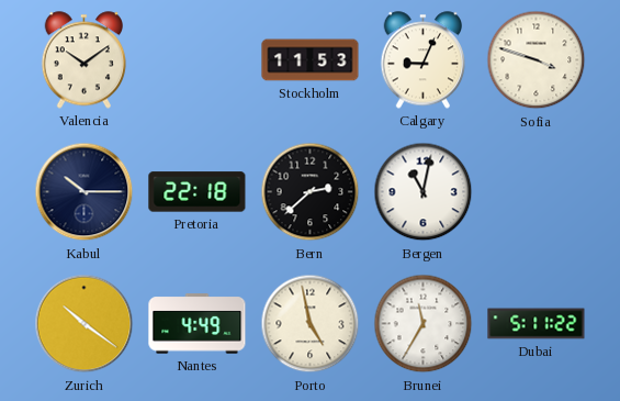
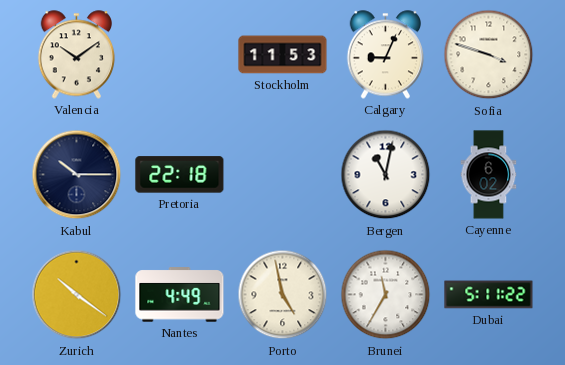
Bern: 2:38 -> none (311, 192)
Cayenne: none -> 6:02 (489, 175)
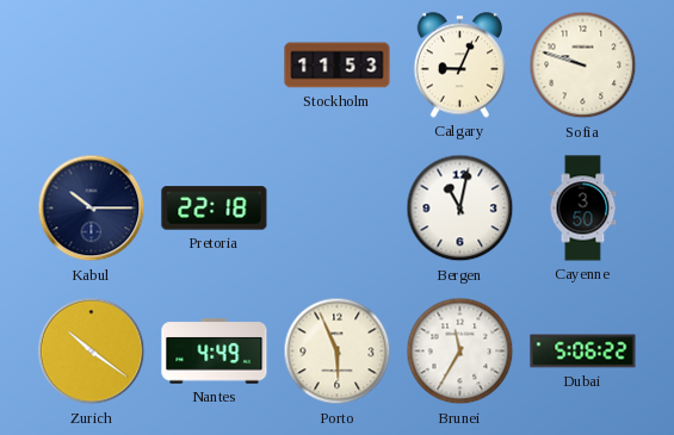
Valencia: 10:09 -> none (77, 55)
Sofia: 3:48 -> 9:48 (583, 66)
Cayenne: 6:02 -> 3:50 (583, 209)
Porto: 4:58 -> 5:56 (338, 352)
Dubai: 5:11 -> 5:06 (583, 352)
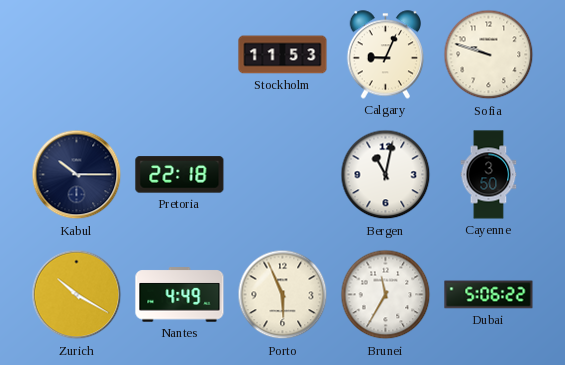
Zurich: 10:21 -> 10:20 (77, 295)
